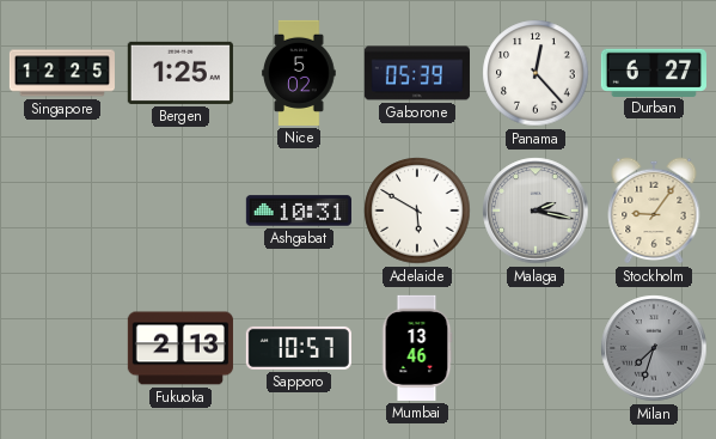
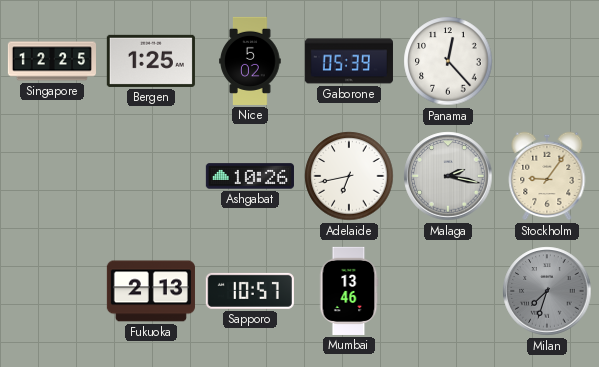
Durban: 6:27 -> none (654, 72)
Ashgabat: 10:31 -> 10:26 (250, 176)
Adelaide: 5:50 -> 6:43 (349, 176)
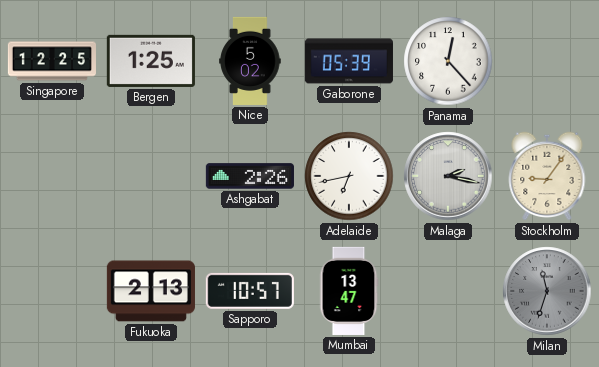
Ashgabat: 10:26 -> 2:26 (250, 176)
Mumbai: 13:46 -> 13:47 (349, 291)
Milan: 7:33 -> 11:33 (547, 291)
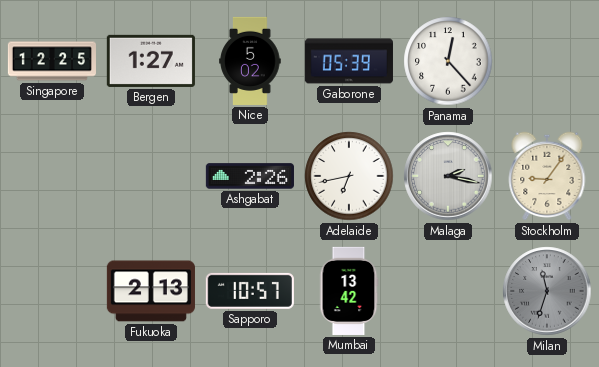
Bergen: 1:25 -> 1:27 (151, 61)
Mumbai: 13:47 -> 13:42 (349, 291)
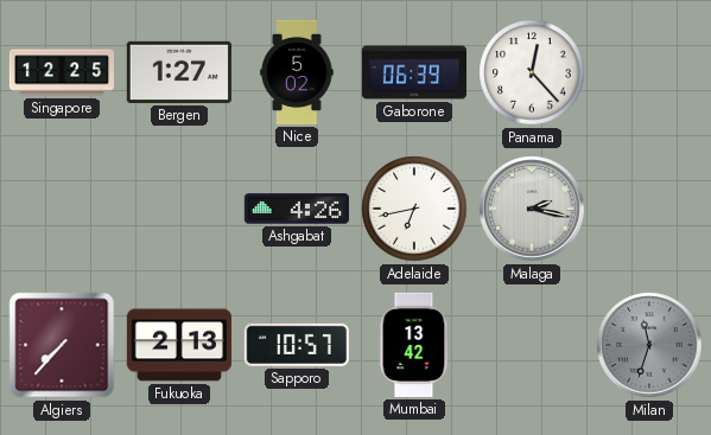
Gaborone: 05:39 -> 06:39 (414, 72)
Ashgabat: 2:26 -> 4:26 (297, 209)
Stockholm: 9:06 -> none (547, 176)
Algiers: none -> 7:37 (62, 345)
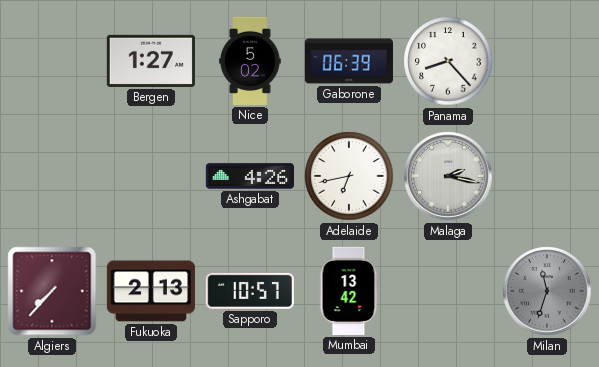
Singapore: 12:25 -> none (62, 72)
Panama: 12:23 -> 8:23 (448, 61)
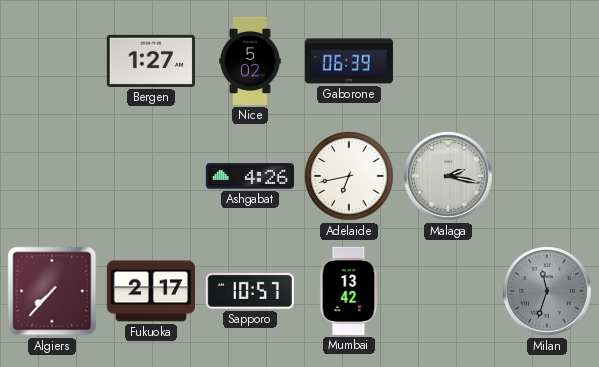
Panama: 8:23 -> none (448, 61)
Fukuoka: 2:13 -> 2:17 (151, 291)
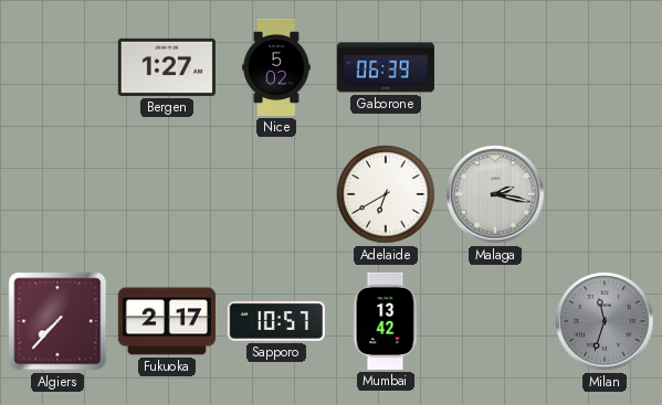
Ashgabat: 4:26 -> none (250, 176)
Adelaide: 6:43 -> 6:40 (386, 194)
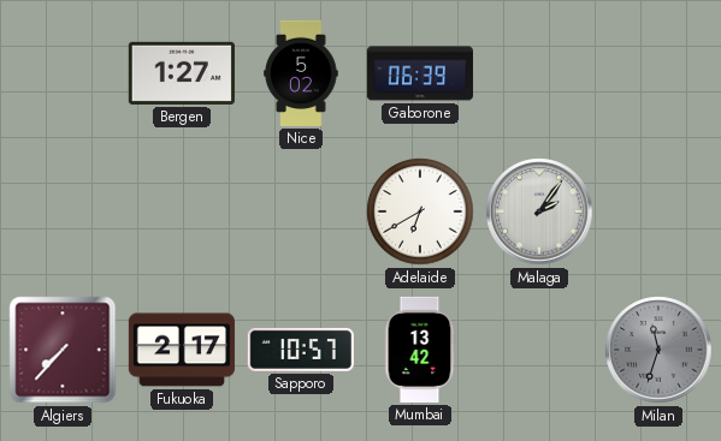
Malaga: 2:17 -> 2:06 (539, 211)
